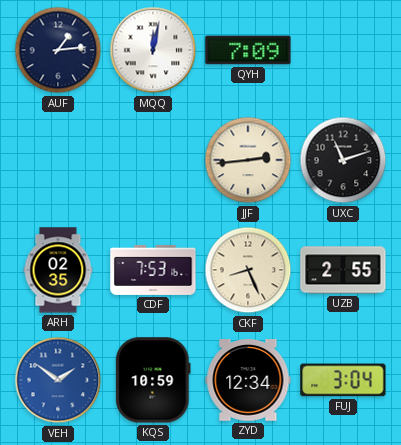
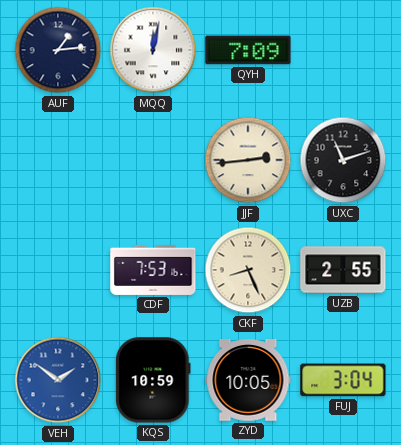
ARH: 02:35 -> none (58, 270)
ZYD: 12:34 -> 10:05 (248, 381)
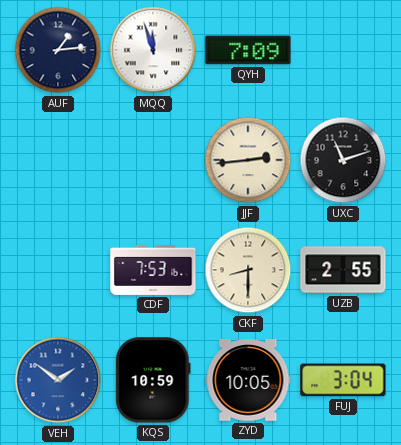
MQQ: 12:02 -> 11:57 (153, 50)
CKF: 8:26 -> 8:30 (248, 270)
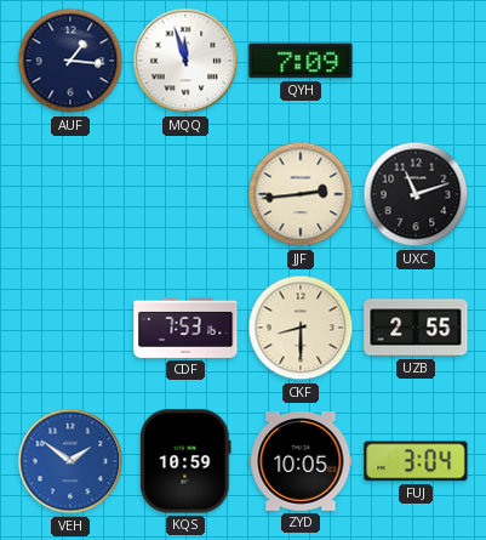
AUF: 1:14 -> 1:16 (70, 61)
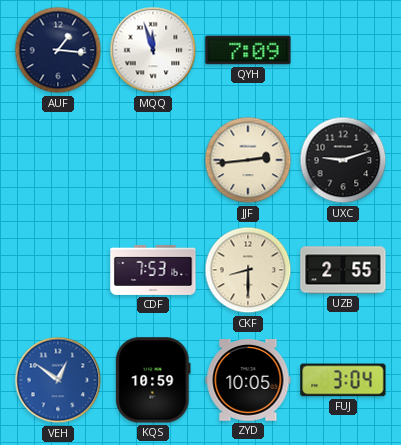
UXC: 11:12 -> 9:12 (343, 160)
VEH: 1:51 -> 12:51 (58, 380)
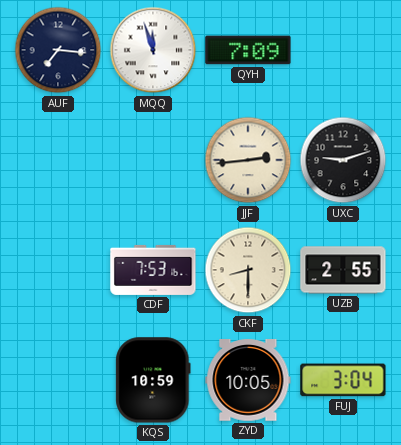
AUF: 1:16 -> 7:16 (58, 50)
VEH: 12:51 -> none (58, 380)
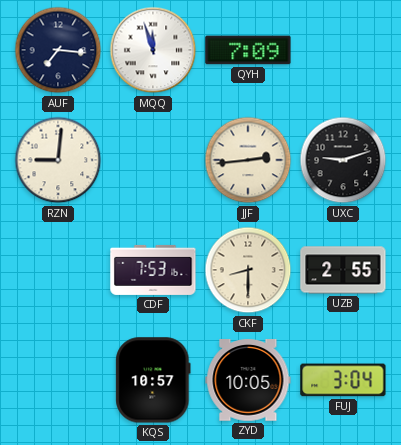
RZN: none -> 9:01 (58, 160)
KQS: 10:59 -> 10:57 (153, 380)
